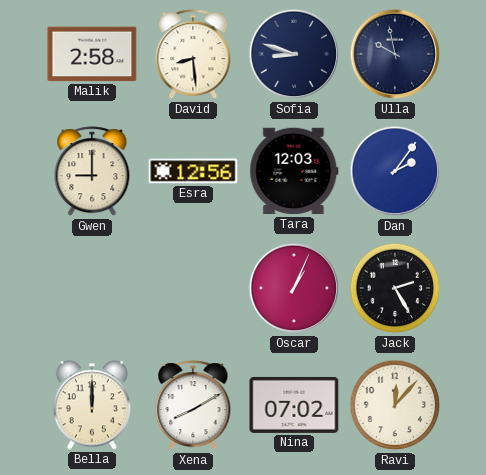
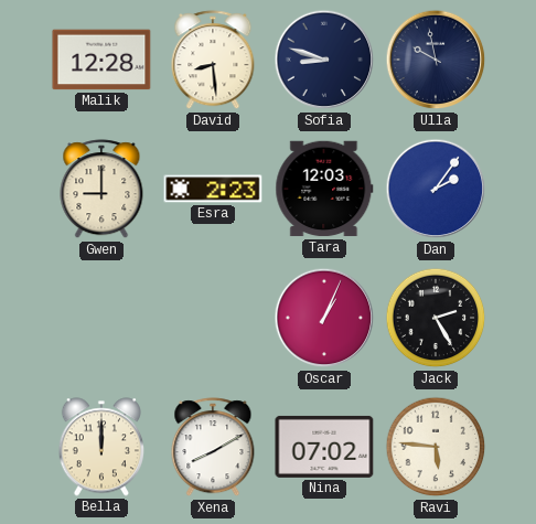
Malik: 2:58 -> 12:28 (101, 60)
Esra: 12:56 -> 2:23 (213, 189)
Ravi: 12:07 -> 5:46 (436, 447)
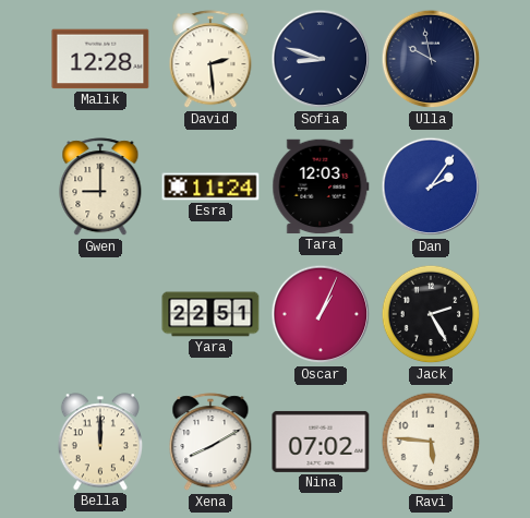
David: 8:29 -> 2:29 (210, 60)
Esra: 2:23 -> 11:24 (210, 186)
Yara: none -> 22:51 (210, 314)
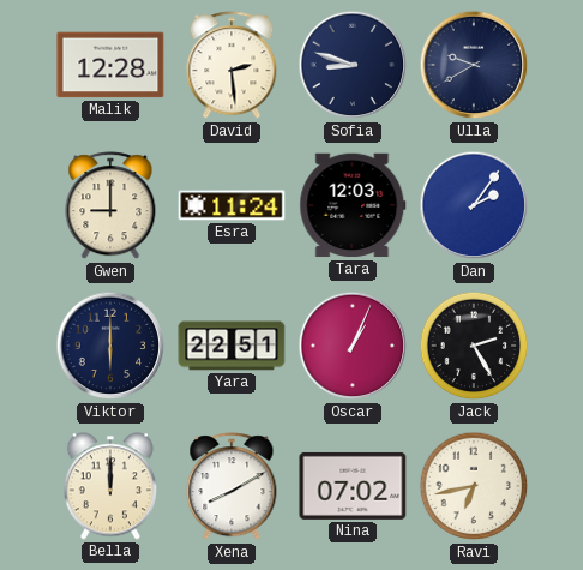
Ulla: 9:58 -> 9:40 (474, 65)
Viktor: none -> 6:00 (110, 346)
Ravi: 5:46 -> 6:43 (474, 486)
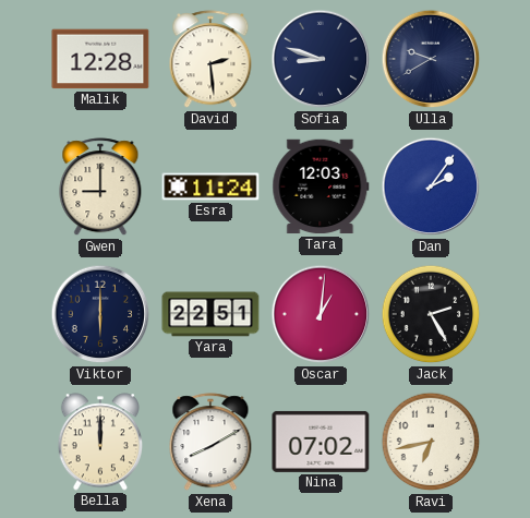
Oscar: 1:04 -> 1:01 (321, 314)
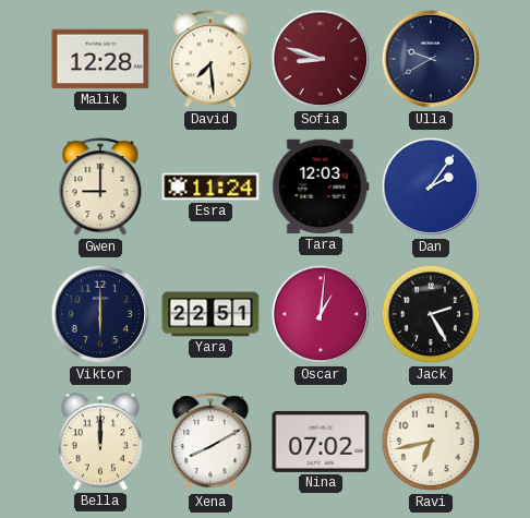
David: 2:29 -> 7:29 (210, 60)
Sofia dial: navy -> burgundy (321, 59)
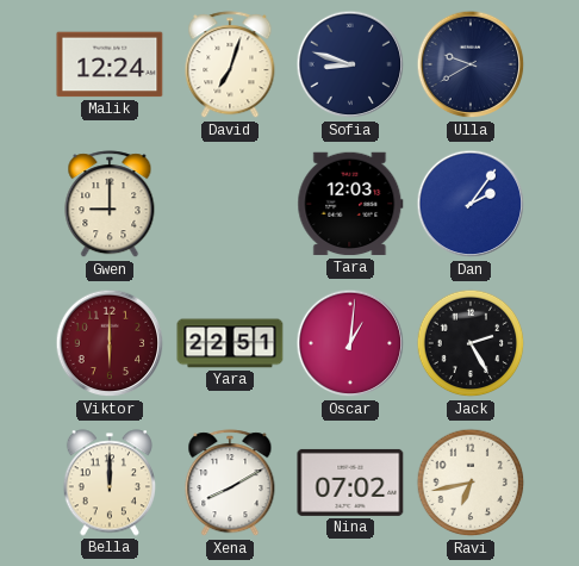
Malik: 12:28 -> 12:24 (110, 64)
David: 7:29 -> 7:03 (230, 66)
Sofia dial: burgundy -> navy (350, 64)
Esra: 11:24 -> none (210, 186)
Viktor dial: navy -> burgundy (110, 343)
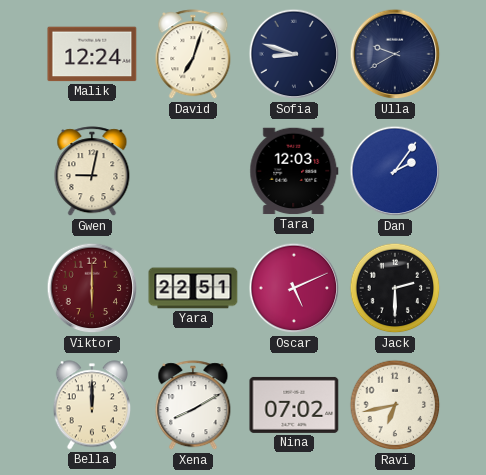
Gwen: 9:00 -> 9:02 (92, 172)
Oscar: 1:01 -> 5:11 (294, 288)
Jack: 2:25 -> 2:30 (395, 288)
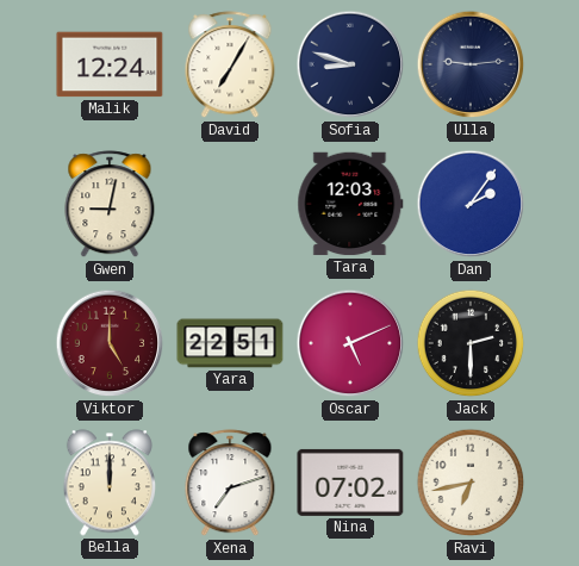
David: 7:03 -> 7:05 (230, 66)
Ulla: 9:40 -> 9:14 (471, 64)
Viktor: 6:00 -> 5:00 (110, 343)
Xena: 8:10 -> 7:12 (230, 484)
